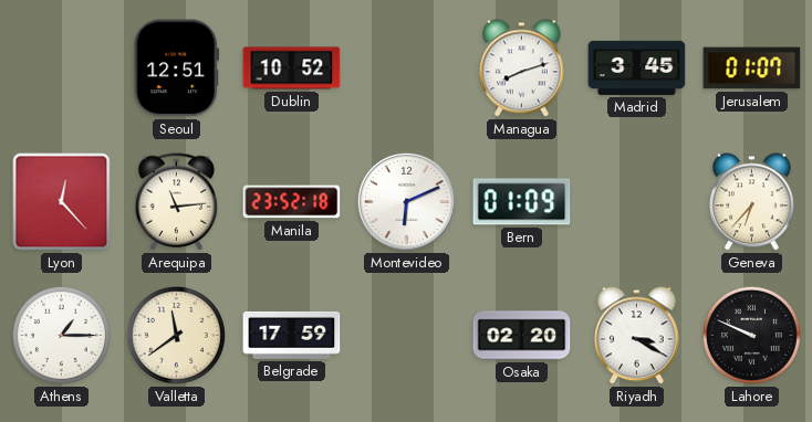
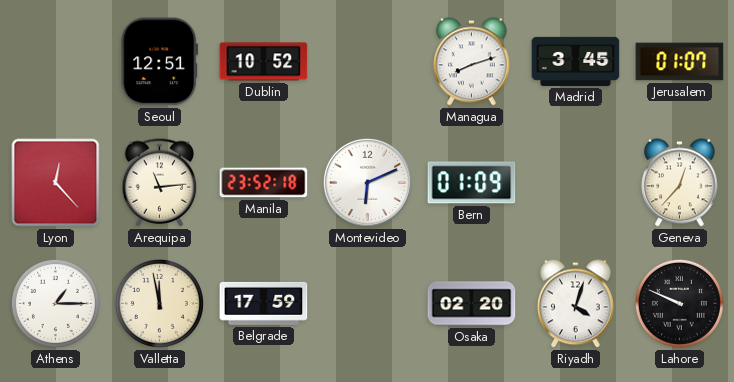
Geneva: 6:37 -> 12:37 (680, 183)
Valletta: 11:39 -> 11:58 (159, 303)
Riyadh: 3:20 -> 4:03 (576, 304)
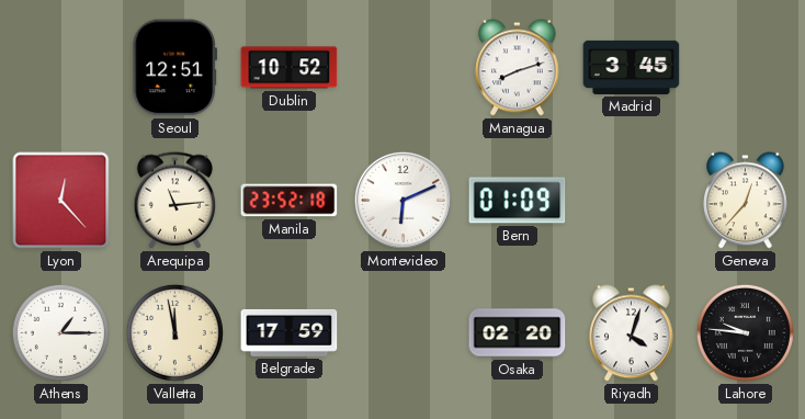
Jerusalem: 01:07 -> none (680, 62)
Lahore: 9:49 -> 9:46 (745, 332)
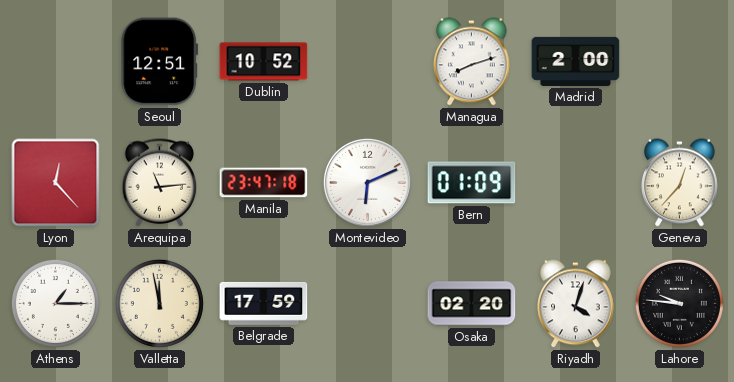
Madrid: 3:45 -> 2:00 (576, 61)
Manila: 23:52 -> 23:47 (264, 183)
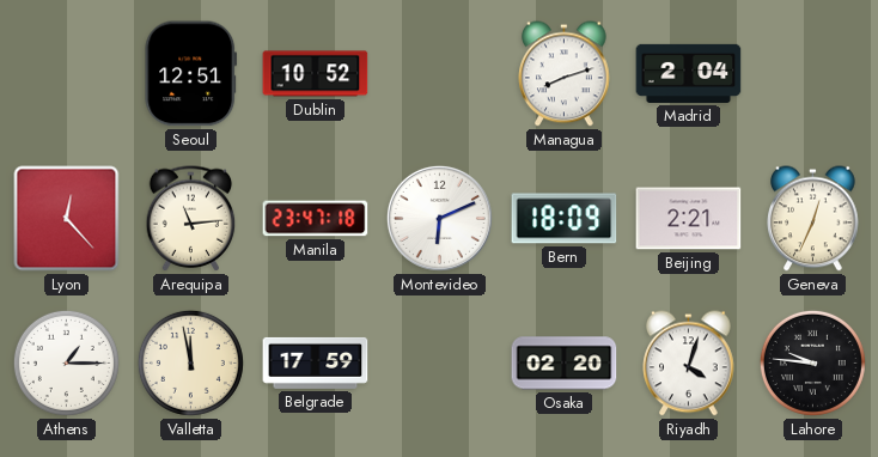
Madrid: 2:00 -> 2:04 (689, 73)
Bern: 01:09 -> 18:09 (565, 219)
Beijing: none -> 2:21 (689, 219)
Geneva: 12:37 -> 12:34 (813, 219)
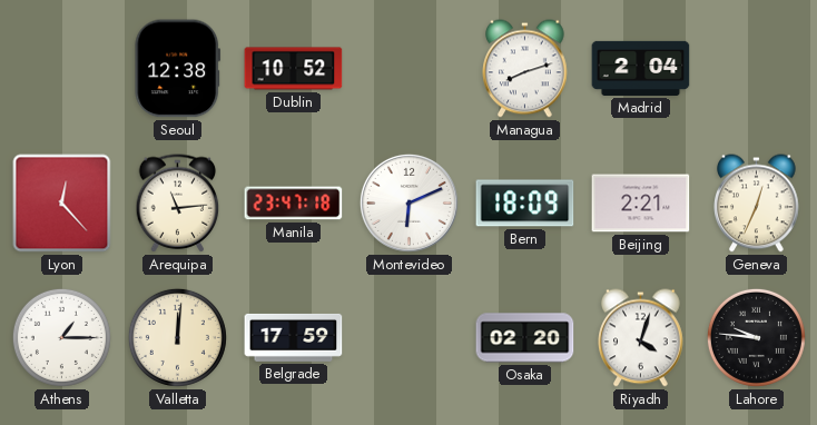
Seoul: 12:51 -> 12:38 (178, 69)
Valletta: 11:58 -> 12:01 (177, 337)
